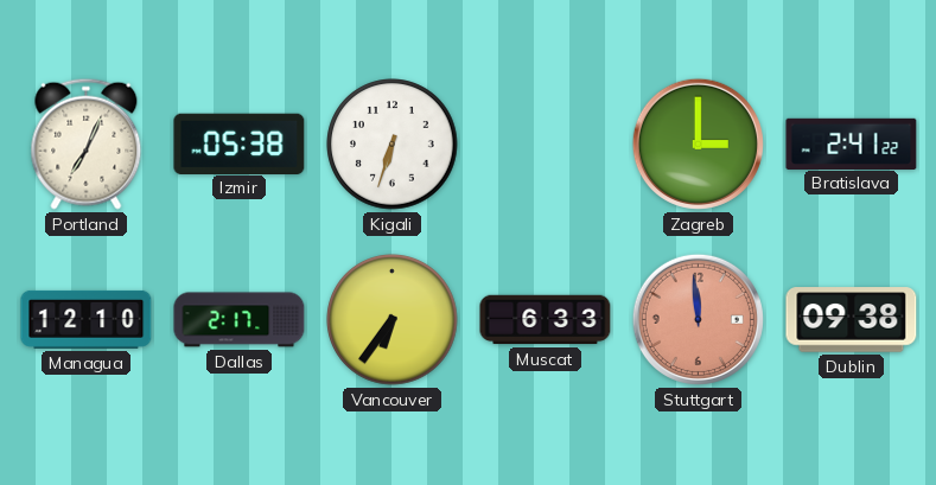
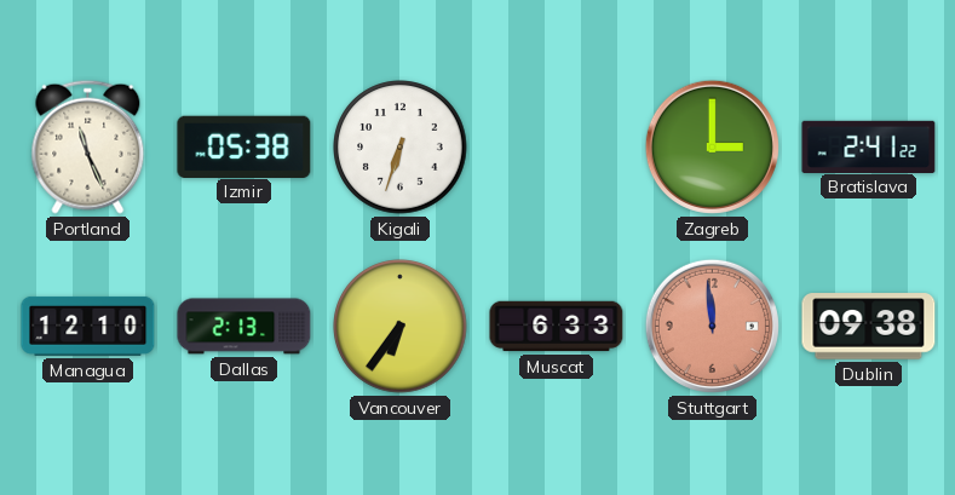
Portland: 7:04 -> 11:26 (88, 146)
Dallas: 2:17 -> 2:13 (244, 327)
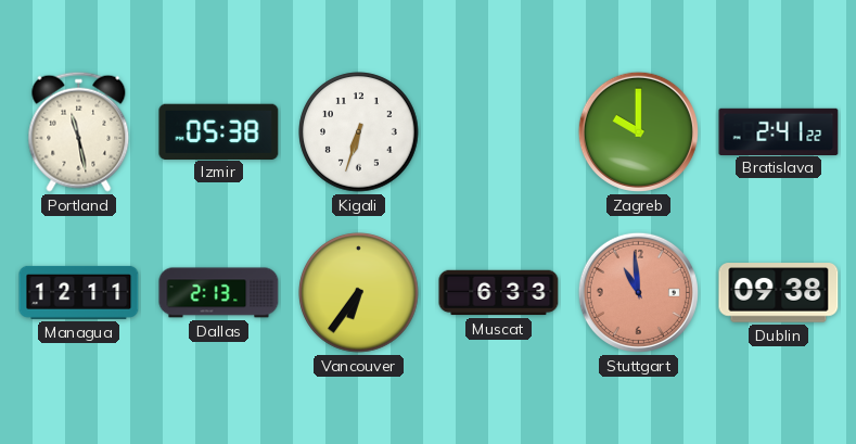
Portland: 11:26 -> 11:28 (79, 131)
Zagreb: 3:00 -> 10:00 (638, 131)
Managua: 12:10 -> 12:11 (79, 292)
Stuttgart: 11:59 -> 10:59 (638, 292)
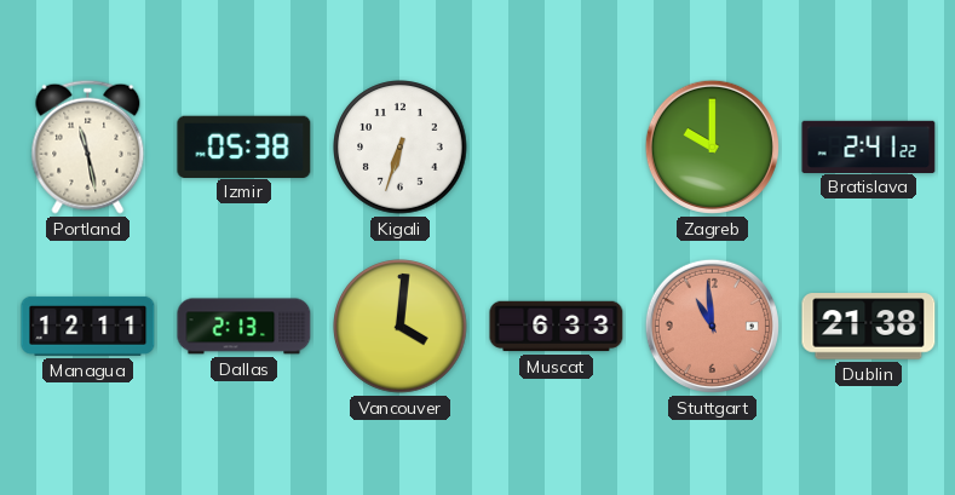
Vancouver: 6:36 -> 4:01 (401, 327)
Dublin: 09:38 -> 21:38 (869, 327)
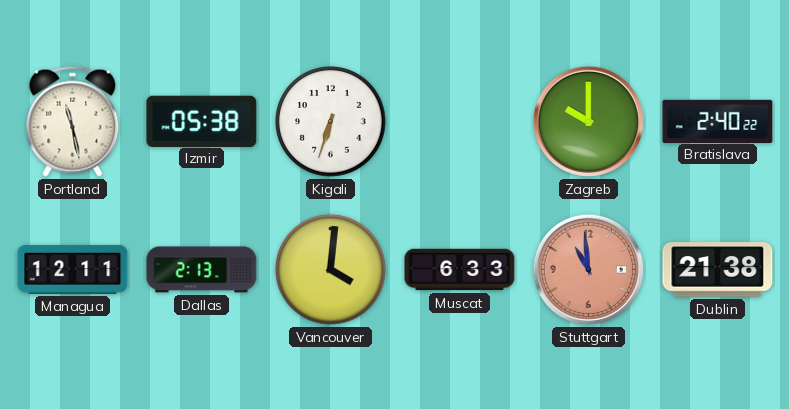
Bratislava: 2:41 -> 2:40 (718, 121)
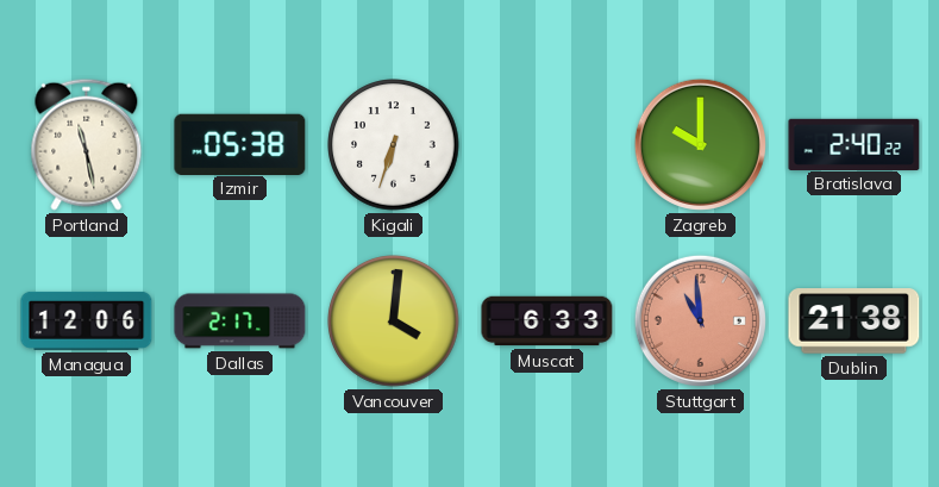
Managua: 12:11 -> 12:06 (87, 320)
Dallas: 2:13 -> 2:17 (240, 321)
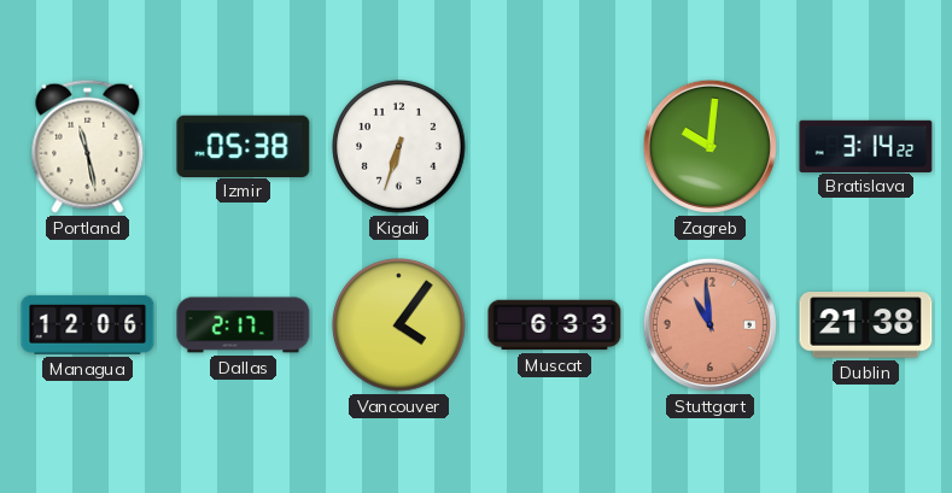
Zagreb: 10:00 -> 10:01 (709, 146)
Bratislava: 2:40 -> 3:14 (866, 146)
Vancouver: 4:01 -> 4:06 (399, 325)
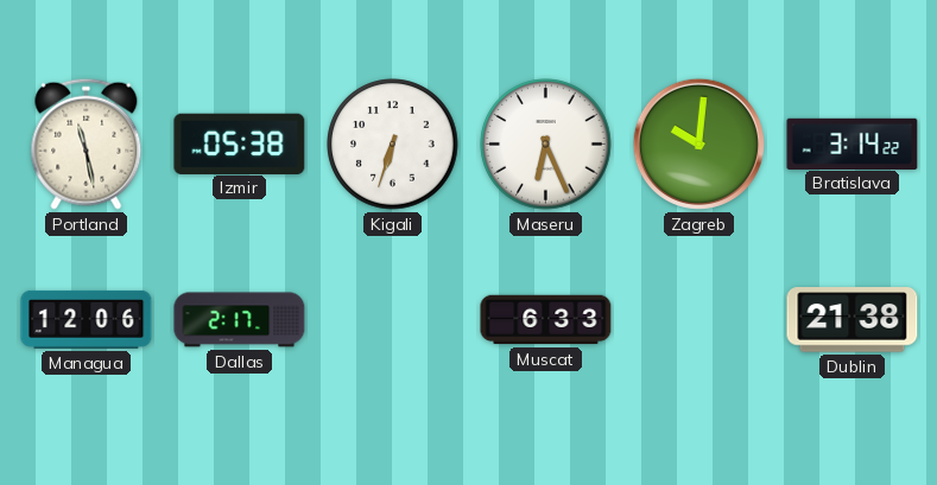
Maseru: none -> 6:26 (546, 145)
Vancouver: 4:06 -> none (399, 325)
Stuttgart: 10:59 -> none (709, 324)
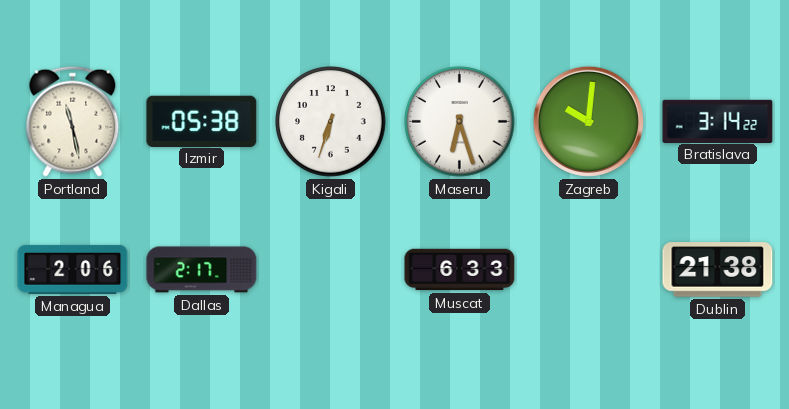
Maseru: 6:26 -> 6:27 (460, 122)
Managua: 12:06 -> 2:06 (73, 269)
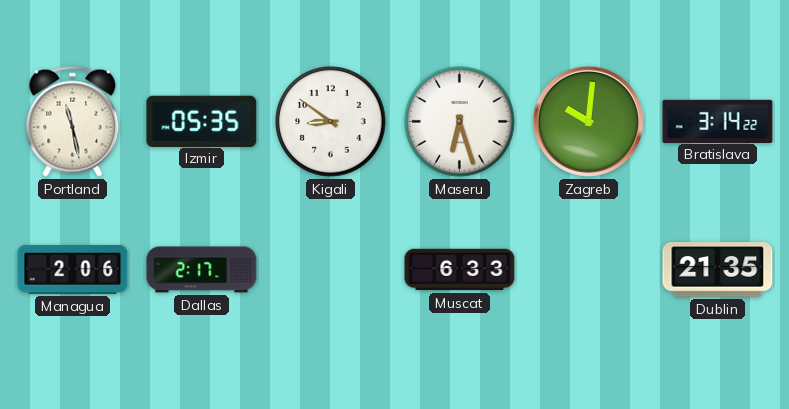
Izmir: 05:38 -> 05:35 (202, 121)
Kigali: 6:33 -> 8:51 (331, 122)
Dublin: 21:38 -> 21:35 (718, 270)
